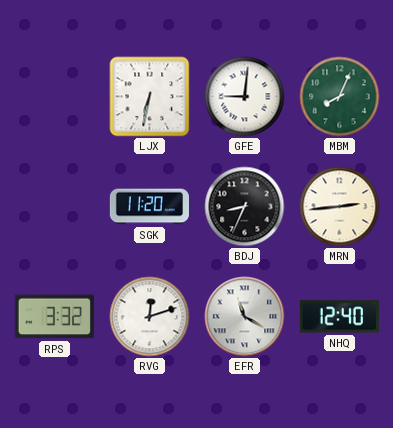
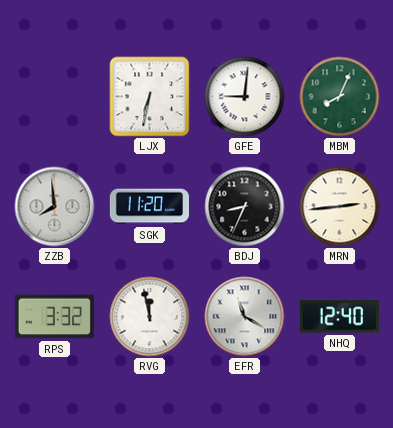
ZZB: none -> 7:59 (55, 207)
RVG: 12:12 -> 11:58 (150, 317)
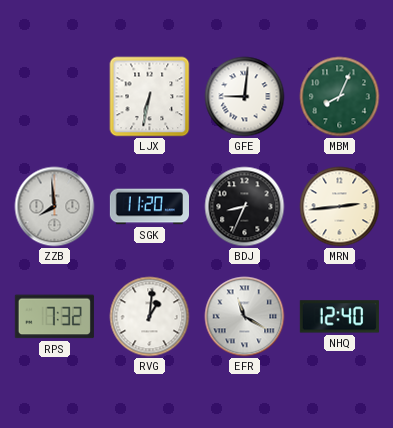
RPS: 3:32 -> 7:32 (54, 317)
RVG: 11:58 -> 1:01 (150, 317)
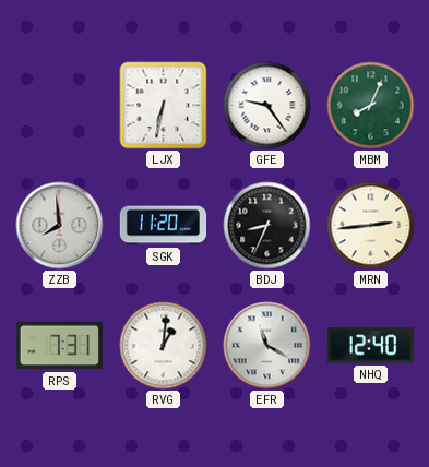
GFE: 9:01 -> 9:24 (267, 106)
RPS: 7:32 -> 7:31 (59, 346)
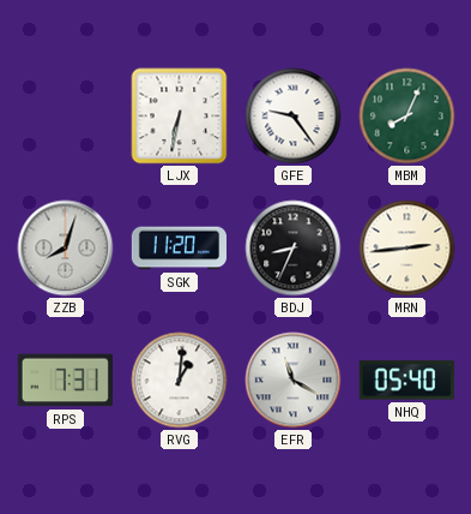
ZZB: 7:59 -> 8:03 (66, 249)
NHQ: 12:40 -> 05:40 (406, 381)
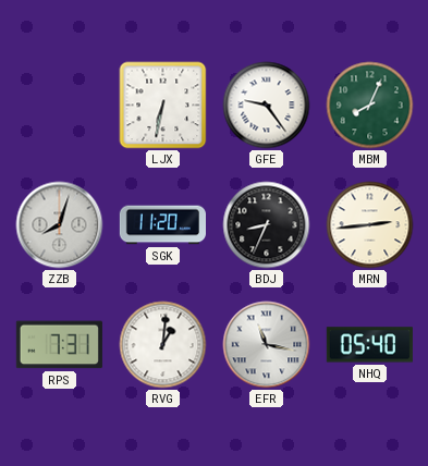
EFR: 11:20 -> 11:17 (267, 345)
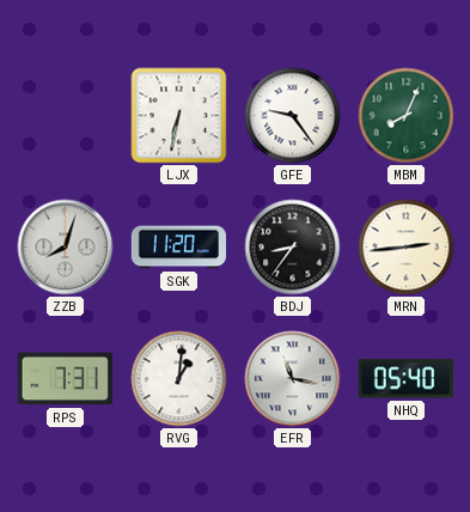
BDJ: 8:34 -> 8:36 (293, 248)
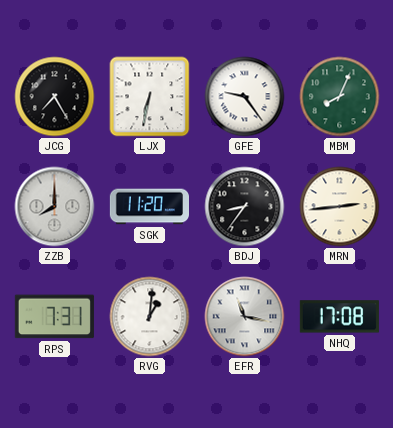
JCG: none -> 7:25 (55, 97)
ZZB: 8:03 -> 8:00 (55, 207)
NHQ: 05:40 -> 17:08 (339, 317)
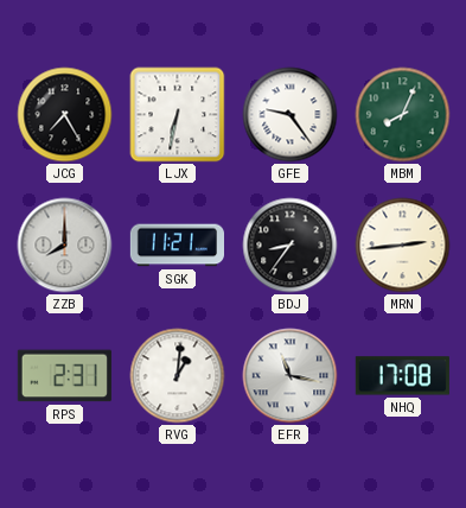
SGK: 11:20 -> 11:21 (177, 246)
RPS: 7:31 -> 2:31 (64, 376)
